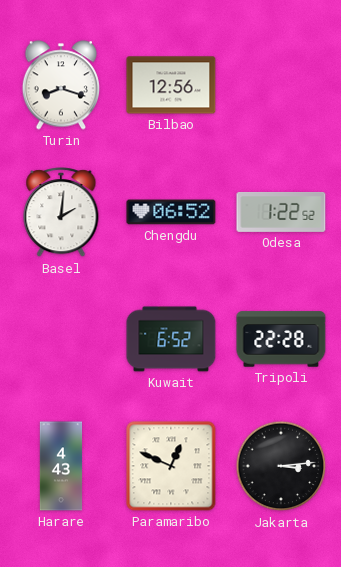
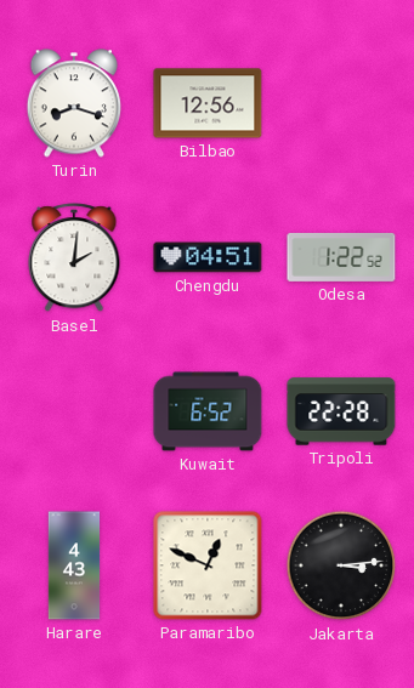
Chengdu: 06:52 -> 04:51 (208, 257)
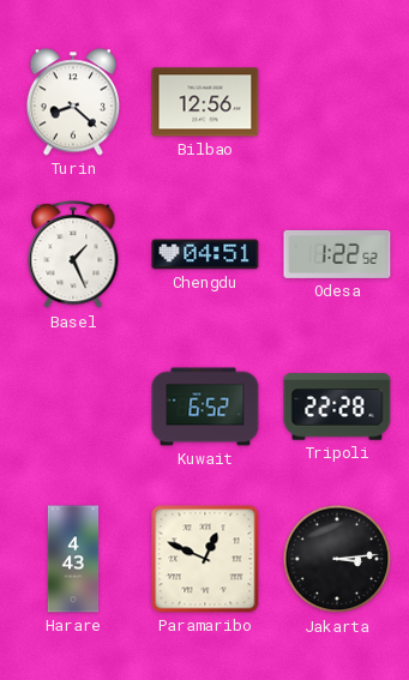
Turin: 8:18 -> 8:22 (72, 102)
Basel: 2:01 -> 1:26 (73, 255)
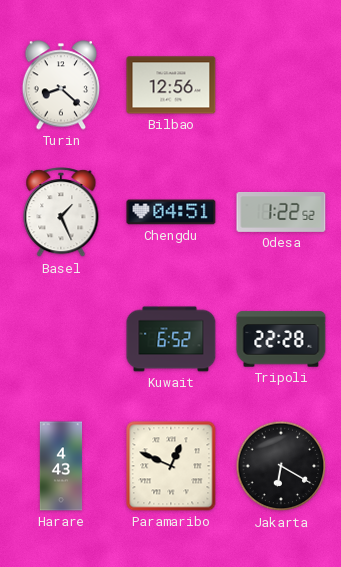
Jakarta: 3:14 -> 6:20 (281, 466)
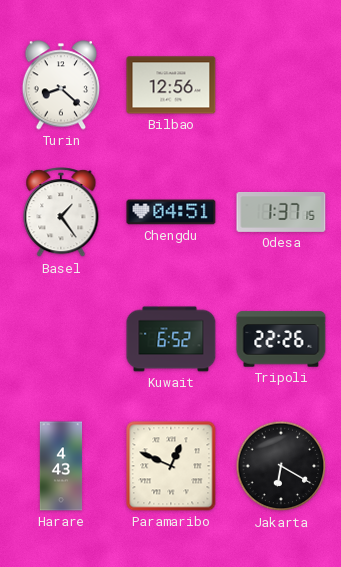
Basel: 1:26 -> 1:24 (61, 213)
Odesa: 1:22 -> 1:37 (281, 212)
Tripoli: 22:28 -> 22:26 (281, 339)
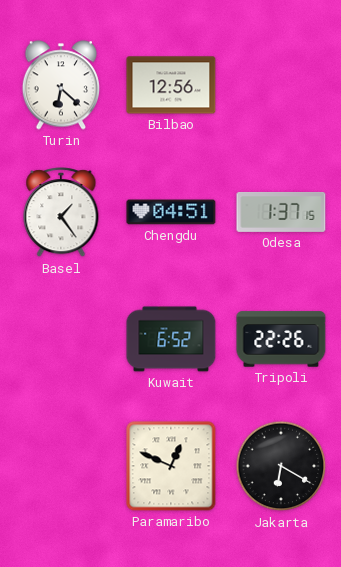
Turin: 8:22 -> 6:22 (60, 85)
Harare: 4:43 -> none (61, 466)
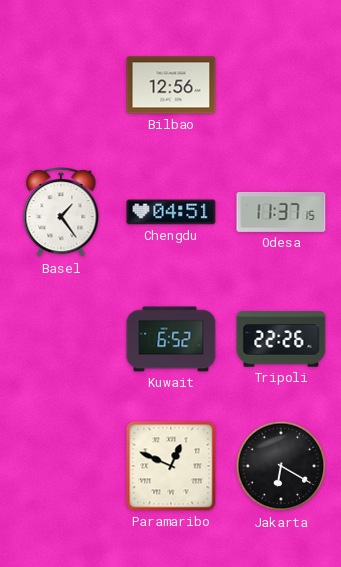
Turin: 6:22 -> none (60, 85)
Odesa: 1:37 -> 11:37 (281, 212)
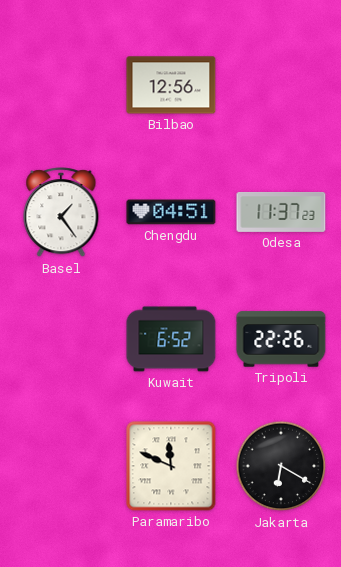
Odesa: 11:37:15 -> 11:37:23 (281, 212)
Paramaribo: 12:49 -> 11:49 (171, 466)
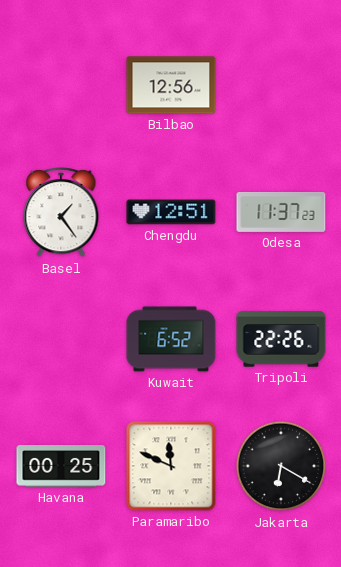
Chengdu: 04:51 -> 12:51 (171, 212)
Havana: none -> 00:25 (61, 466)
